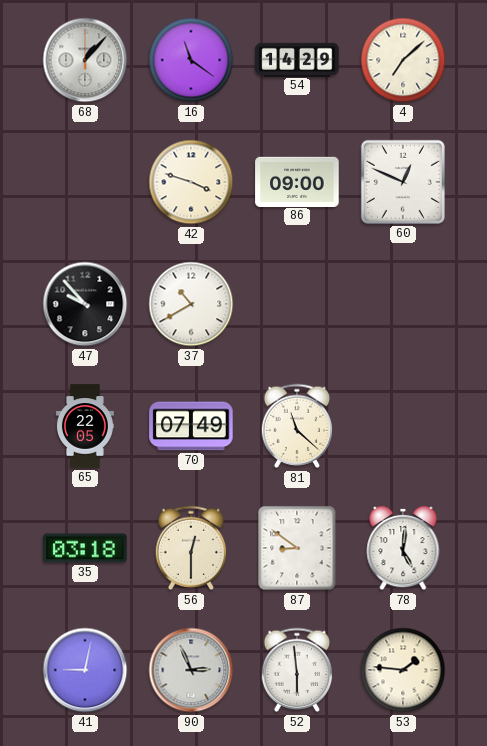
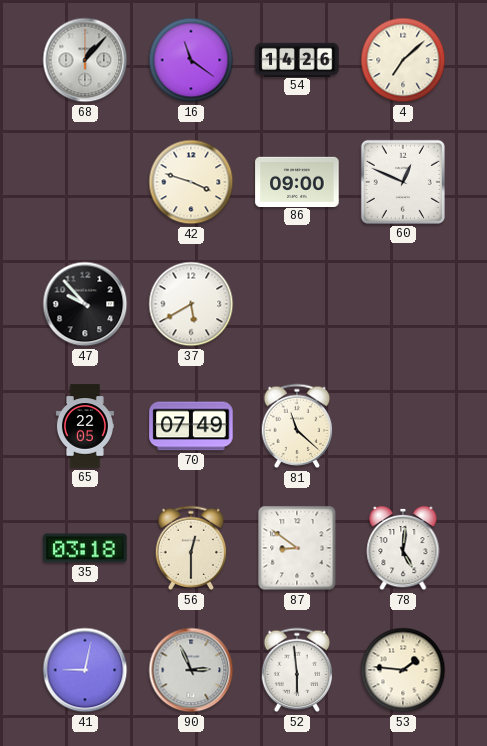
54: 14:29 -> 14:26 (297, 59)
37: 10:40 -> 5:40 (191, 304)
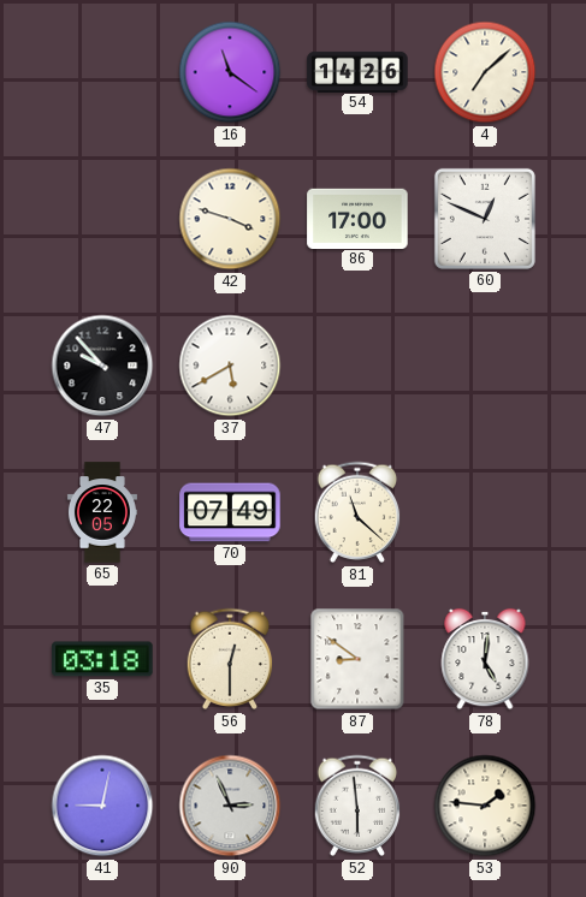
68: 1:07 -> none (85, 60)
86: 09:00 -> 17:00 (357, 218)
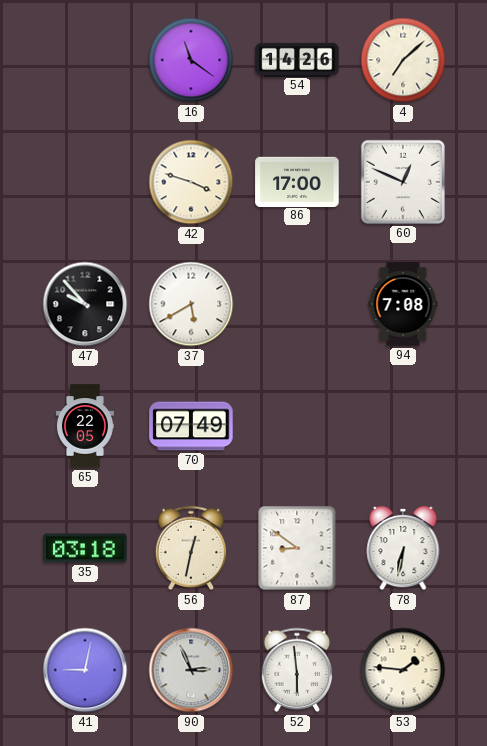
94: none -> 7:08 (403, 304)
81: 11:22 -> none (357, 512)
56: 12:30 -> 12:32 (191, 548)
78: 5:01 -> 6:32 (403, 548)
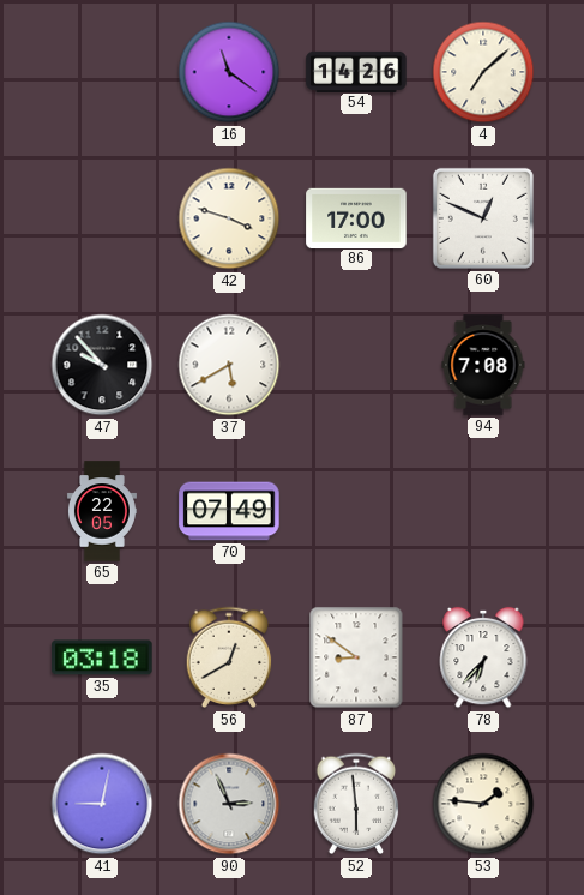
56: 12:32 -> 12:40 (229, 657)
78: 6:32 -> 6:37 (483, 657)
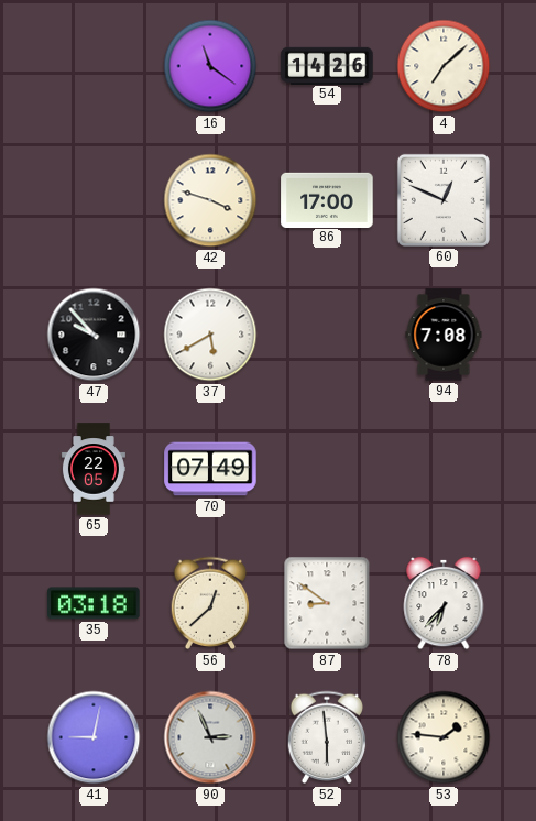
56: 12:40 -> 12:38 (210, 603)
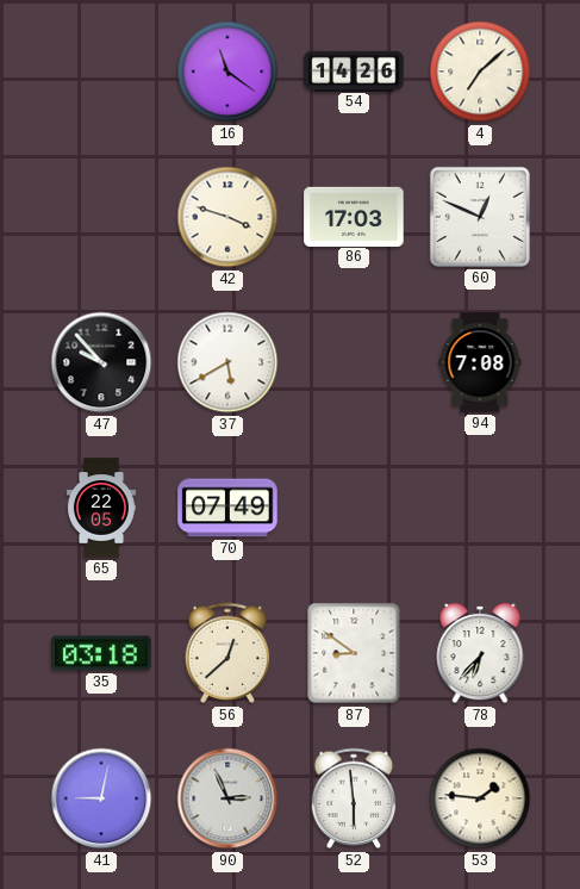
86: 17:00 -> 17:03 (354, 216)
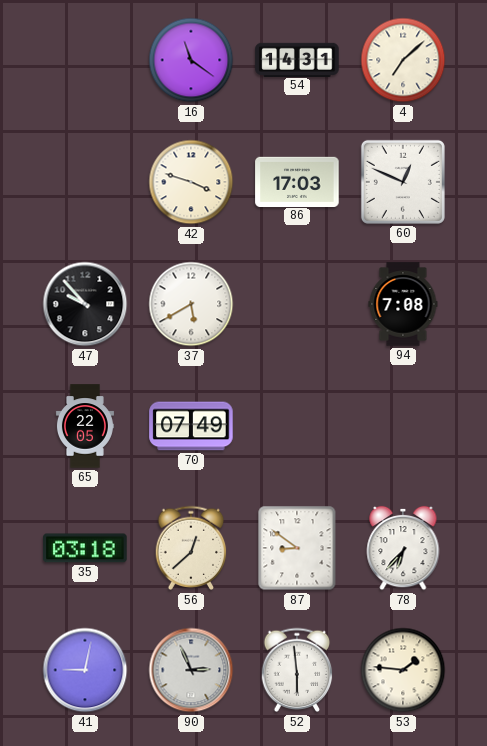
54: 14:26 -> 14:31 (297, 59)
